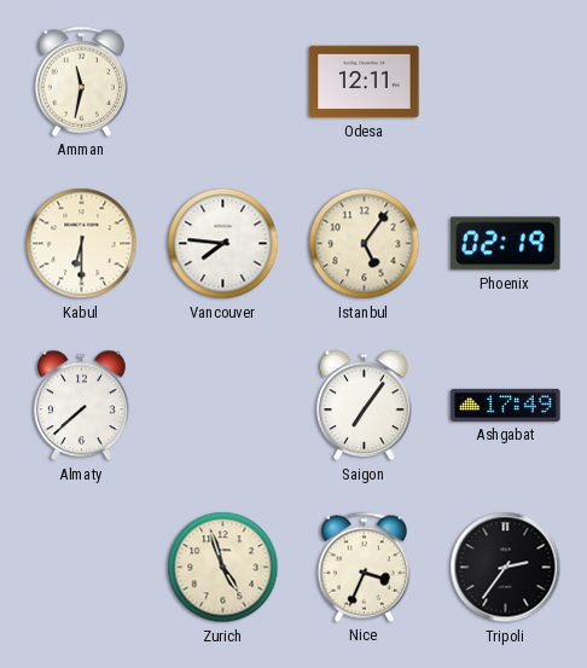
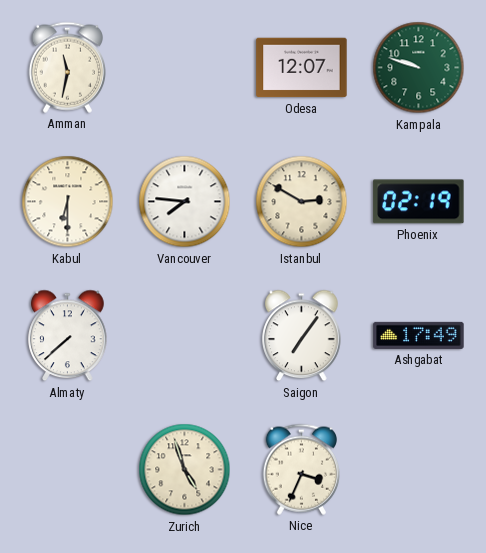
Odesa: 12:11 -> 12:07 (302, 68)
Kampala: none -> 9:48 (419, 68)
Istanbul: 5:06 -> 2:50 (302, 202)
Tripoli: 2:36 -> none (506, 568)
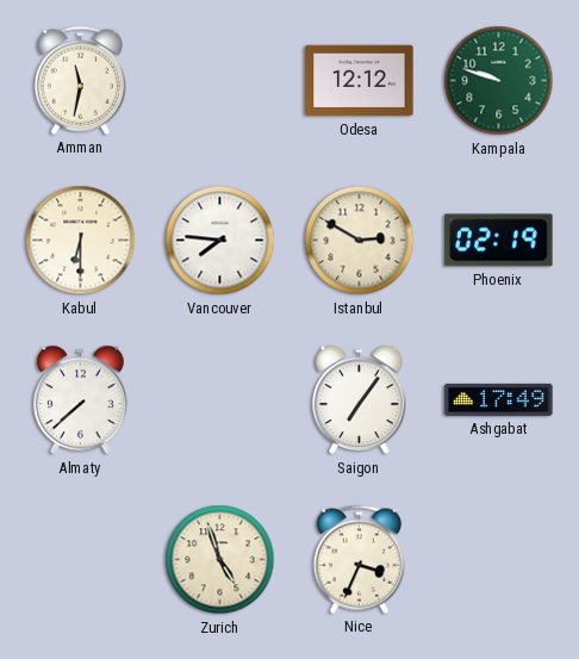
Odesa: 12:07 -> 12:12 (360, 81)
